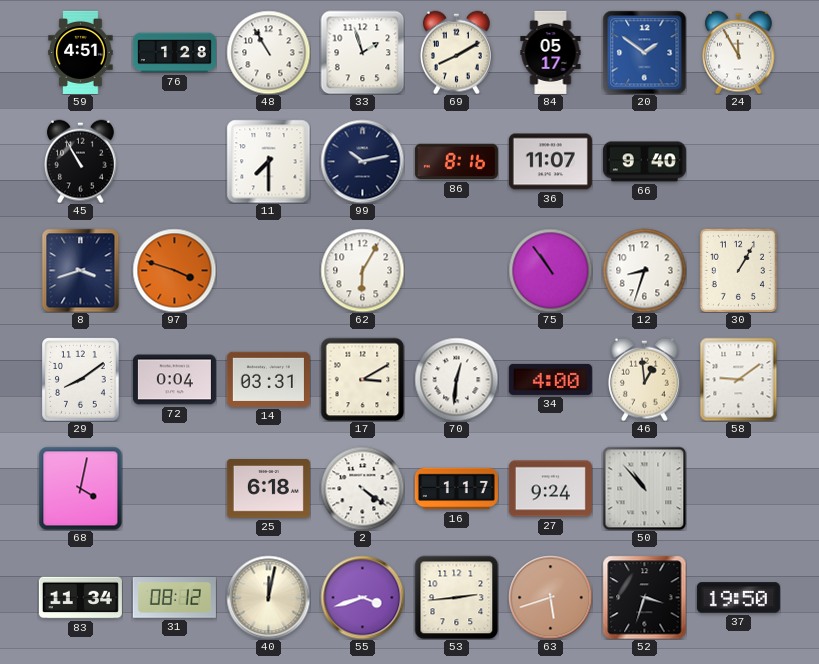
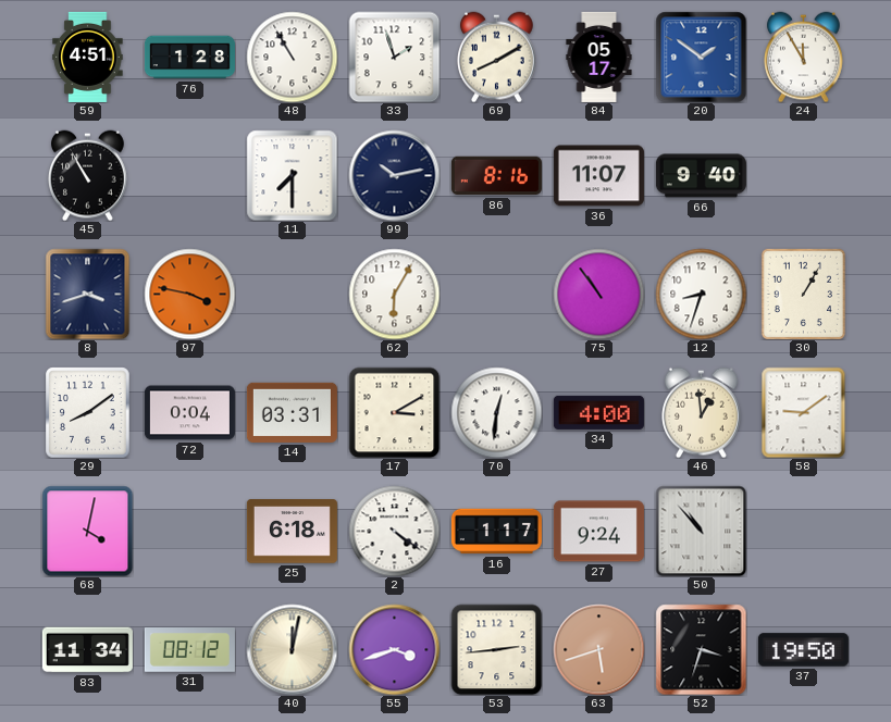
97: 3:48 -> 3:47 (189, 294)
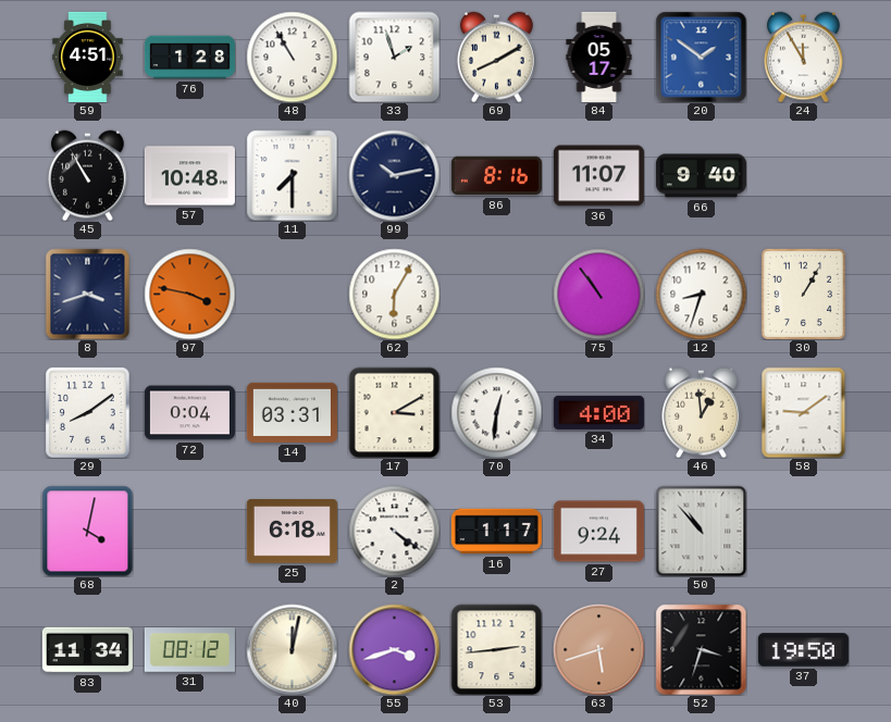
57: none -> 10:48 (189, 176)
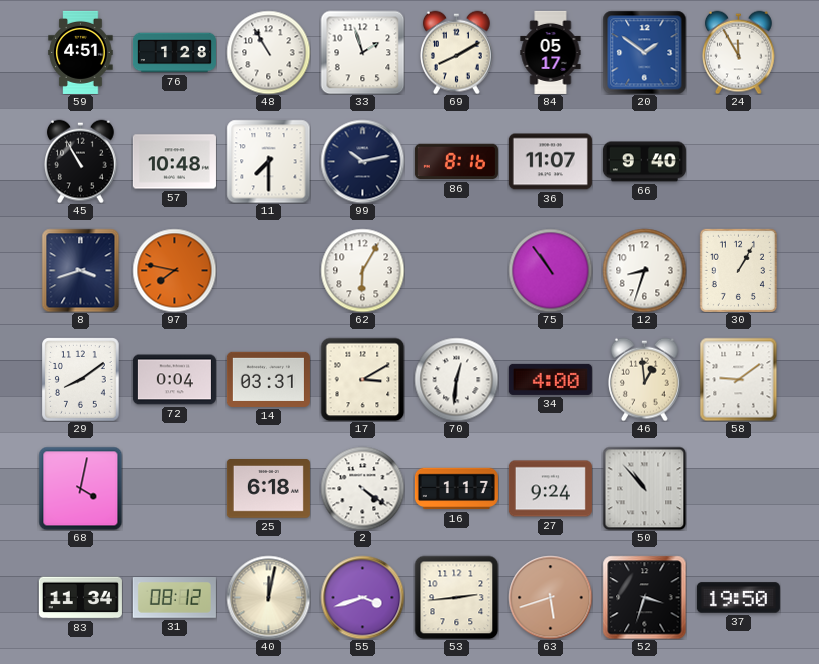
97: 3:47 -> 7:47 (174, 270)
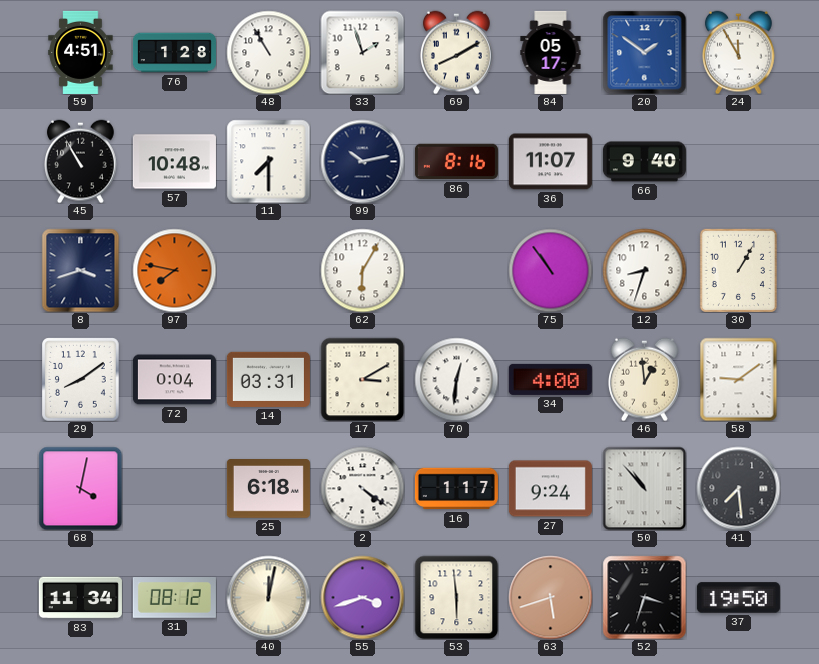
41: none -> 7:29 (738, 488)
53: 2:44 -> 5:59 (456, 597)
